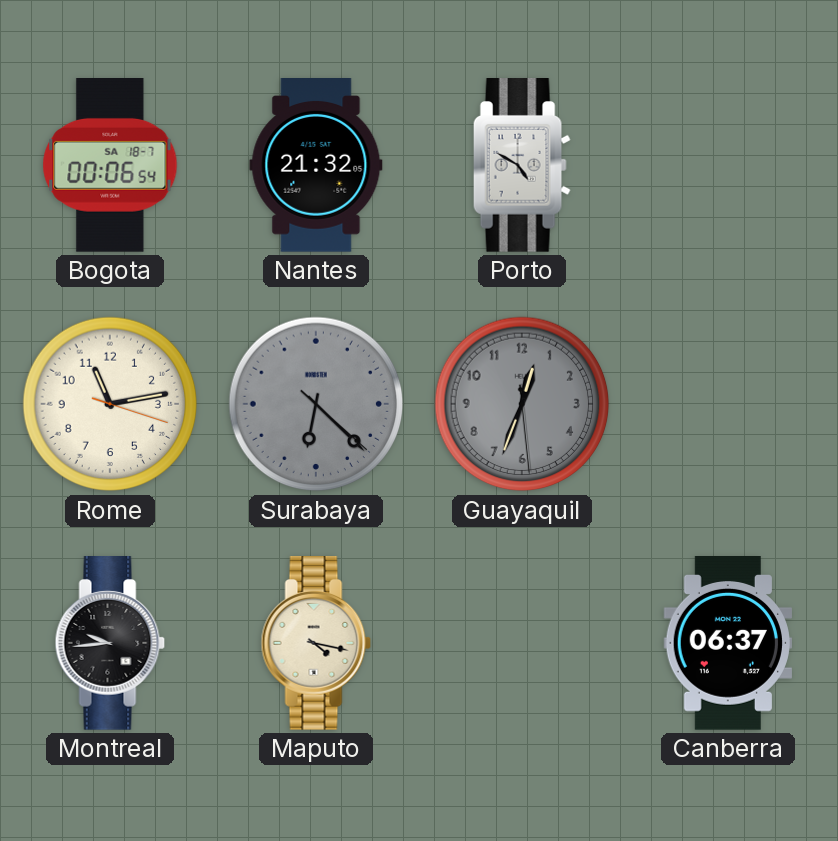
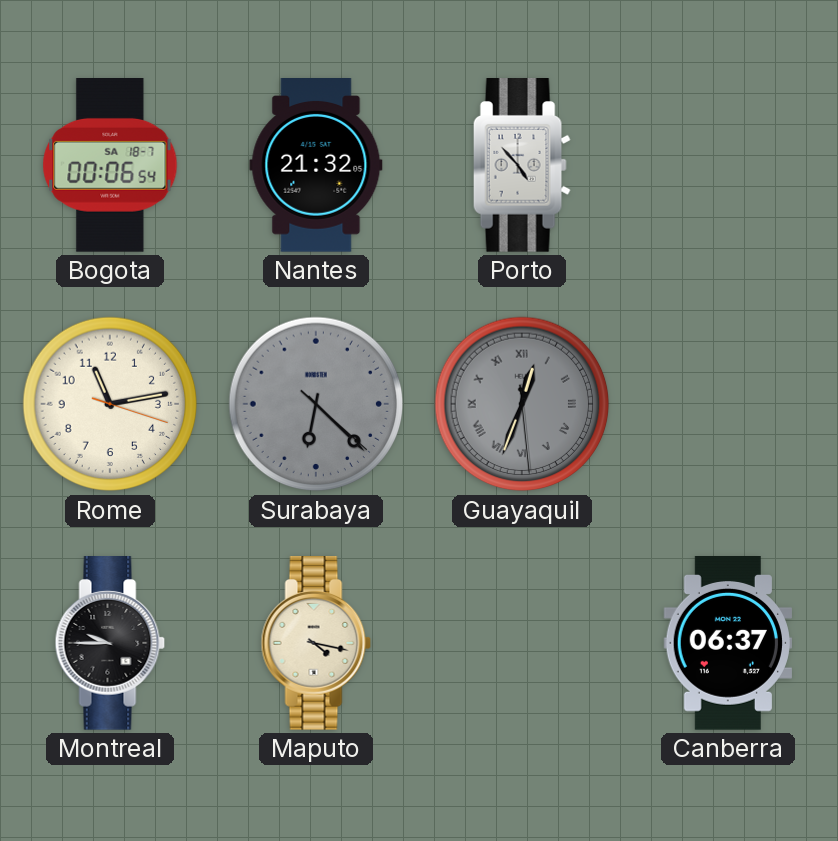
Porto: 4:50 -> 4:53 (522, 166)
Guayaquil numerals: Arabic -> Roman (522, 404)
Montreal: 9:44 -> 9:45 (110, 644)
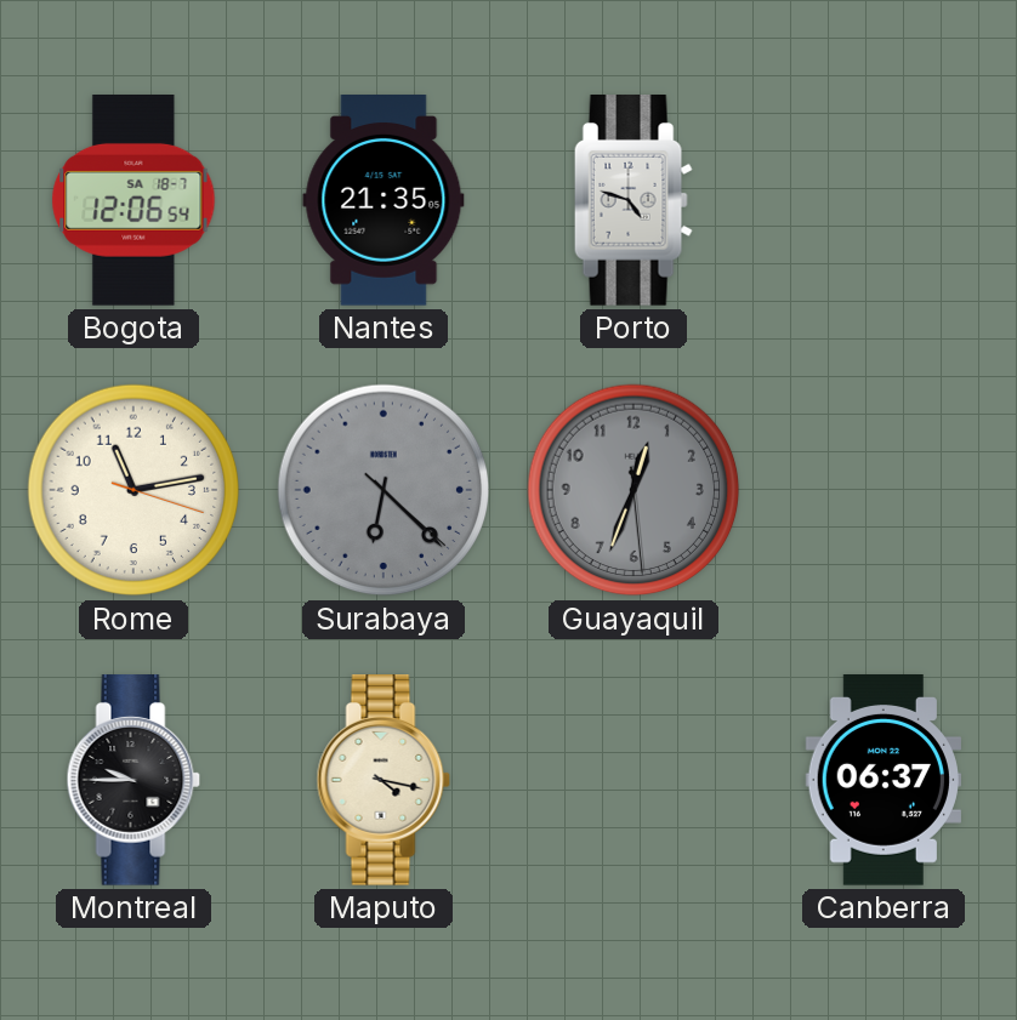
Bogota: 00:06 -> 12:06 (133, 201)
Nantes: 21:32 -> 21:35 (383, 201)
Porto: 4:53 -> 4:48 (634, 201)
Guayaquil numerals: Roman -> Arabic (634, 490)
